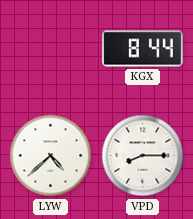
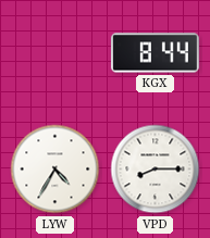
LYW: 4:38 -> 4:35 (55, 170)
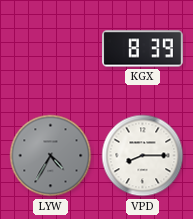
KGX: 8:44 -> 8:39 (143, 49)
LYW dial: white -> grey (51, 156)
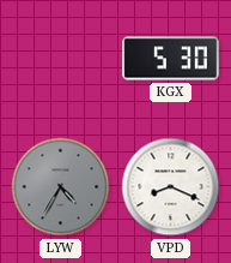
KGX: 8:39 -> 5:30 (171, 59)
VPD: 8:15 -> 8:19 (171, 187)
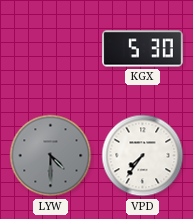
LYW: 4:35 -> 4:30 (51, 156)
VPD: 8:19 -> 7:36 (143, 156)
